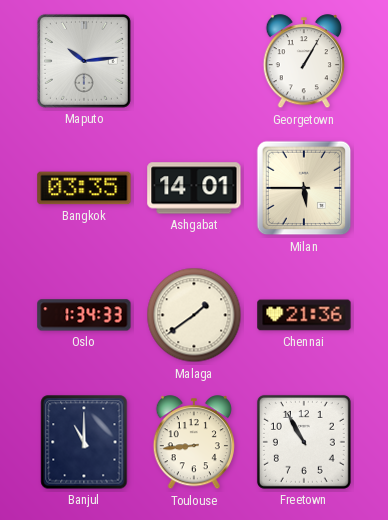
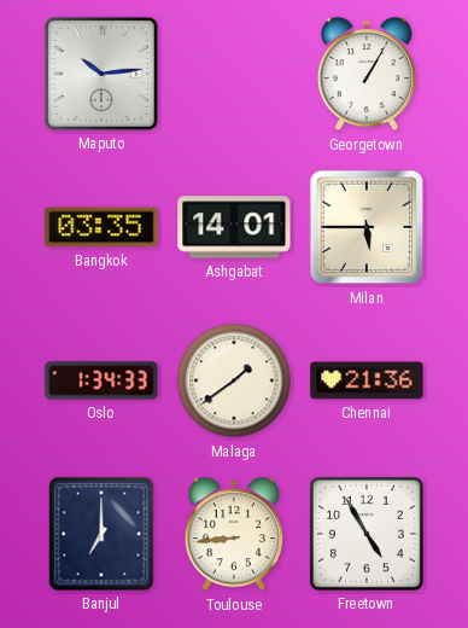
Banjul: 11:00 -> 7:00 (101, 534)
Freetown: 10:55 -> 4:55 (367, 534)
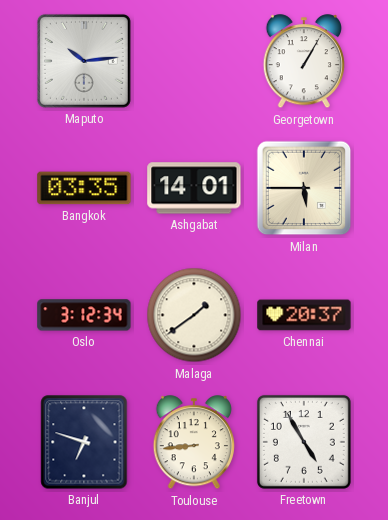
Oslo: 1:34 -> 3:12 (84, 315)
Chennai: 21:36 -> 20:37 (304, 315)
Banjul: 7:00 -> 6:48 (84, 442)
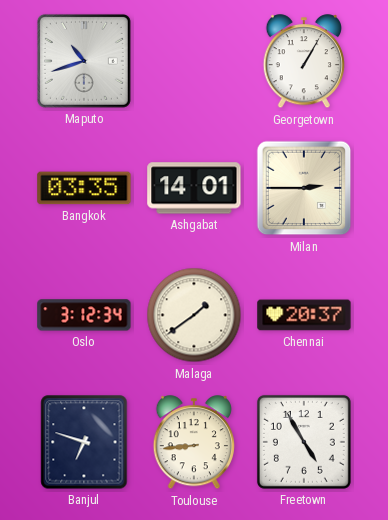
Maputo: 10:14 -> 10:42 (84, 61)
Milan: 5:45 -> 2:45 (304, 188)
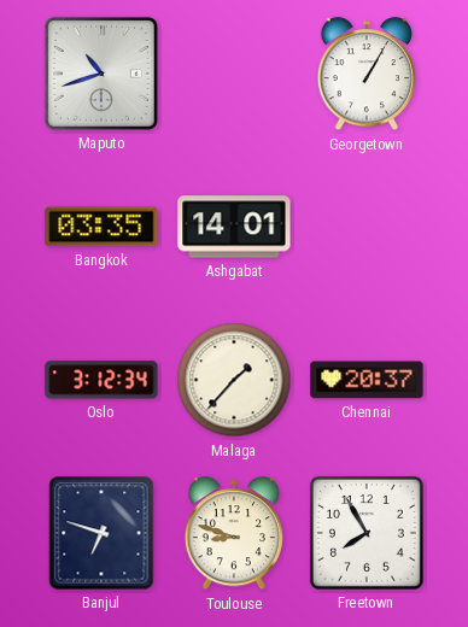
Milan: 2:45 -> none (304, 188)
Malaga: 1:39 -> 1:37 (234, 380)
Toulouse: 8:44 -> 8:48 (234, 534)
Freetown: 4:55 -> 7:55 (367, 533)
